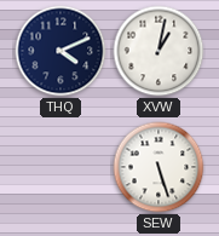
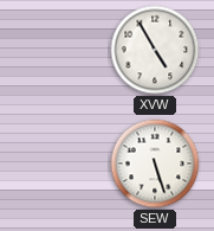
THQ: 4:11 -> none (60, 51)
XVW: 1:02 -> 4:55 (155, 50)
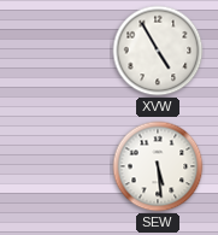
SEW: 5:27 -> 5:29 (158, 166)
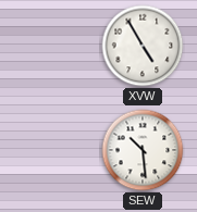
SEW: 5:29 -> 10:29 (143, 150)
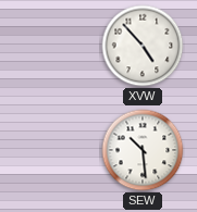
XVW: 4:55 -> 4:53 (143, 46)
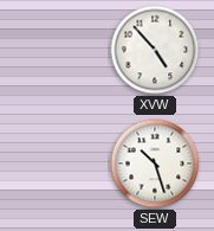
SEW: 10:29 -> 10:27 (155, 163)
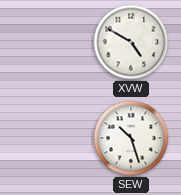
XVW: 4:53 -> 4:50 (131, 42)
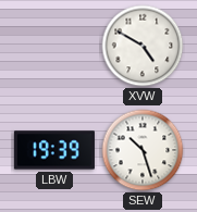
LBW: none -> 19:39 (54, 150)
